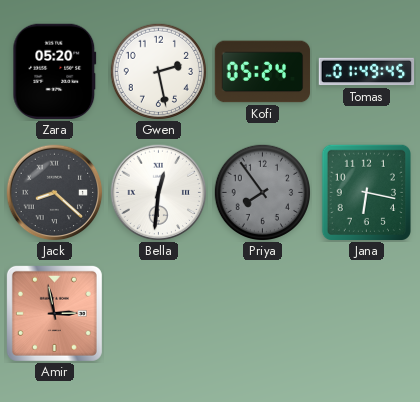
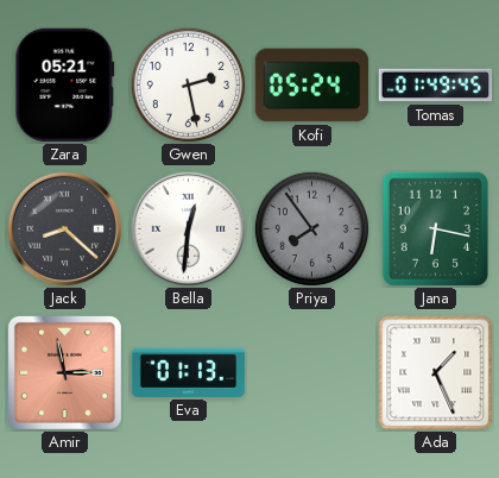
Zara: 05:20 -> 05:21 (65, 86)
Eva: none -> 01:13 (189, 372)
Ada: none -> 1:26 (436, 373)
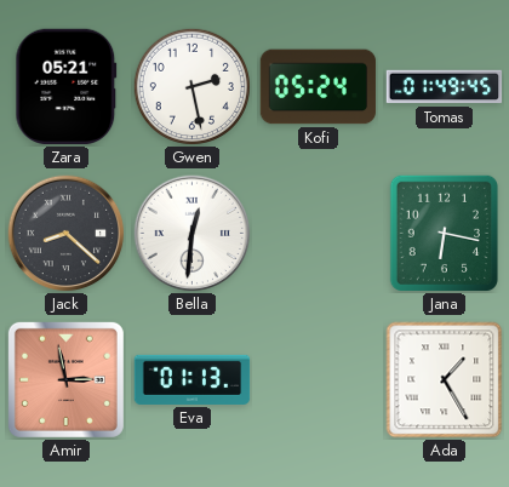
Priya: 7:54 -> none (311, 228)
Ada: 1:26 -> 1:25 (445, 380)
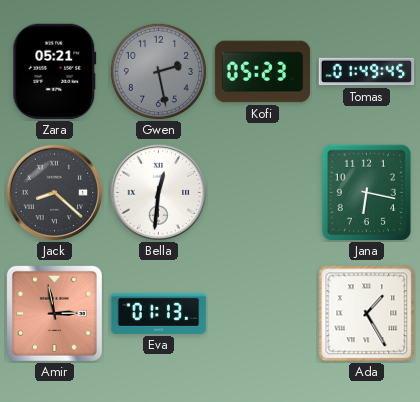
Gwen dial: white -> grey (158, 71)
Kofi: 05:24 -> 05:23 (263, 72)
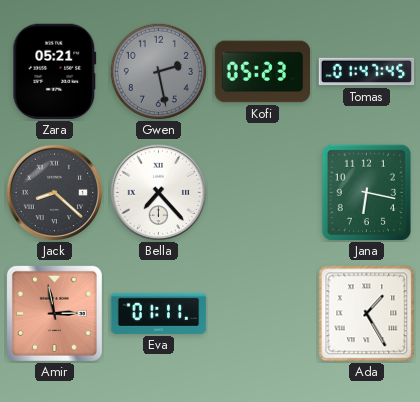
Tomas: 01:49 -> 01:47 (367, 72)
Bella: 12:31 -> 7:23 (159, 193)
Eva: 01:13 -> 01:11 (159, 313)
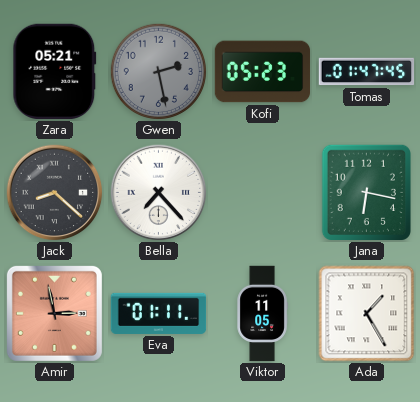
Viktor: none -> 11:05 (262, 314)
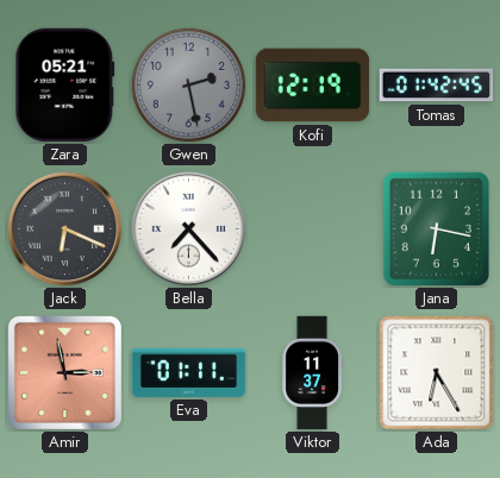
Kofi: 05:23 -> 12:19 (313, 86)
Tomas: 01:47 -> 01:42 (437, 86)
Jack: 8:22 -> 6:19 (65, 229)
Viktor: 11:05 -> 11:37 (312, 373)
Ada: 1:25 -> 6:25 (437, 373)
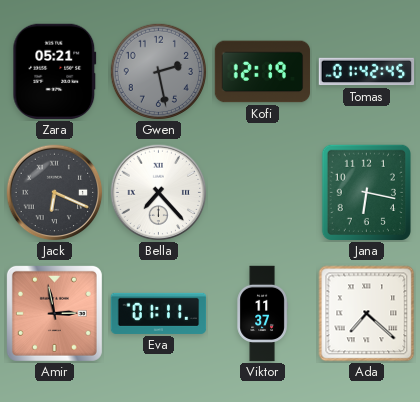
Ada: 6:25 -> 7:22 (367, 314)
